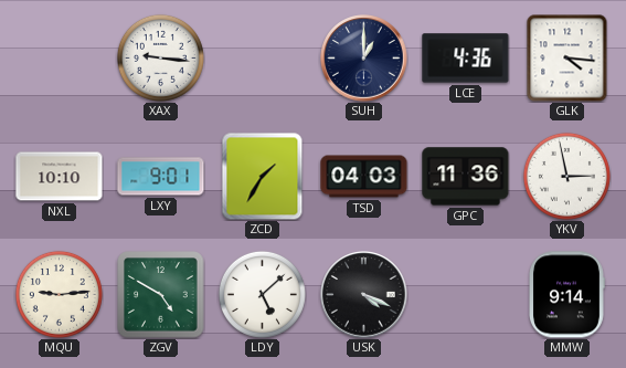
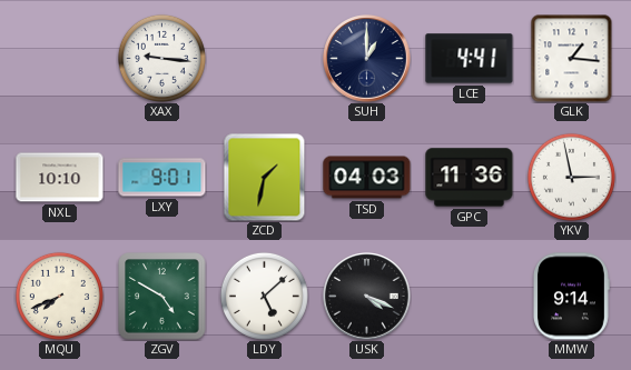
LCE: 4:36 -> 4:41 (470, 59)
GLK: 4:16 -> 1:16 (572, 59)
ZCD: 1:35 -> 1:32 (265, 177)
MQU: 9:14 -> 7:41 (59, 296)
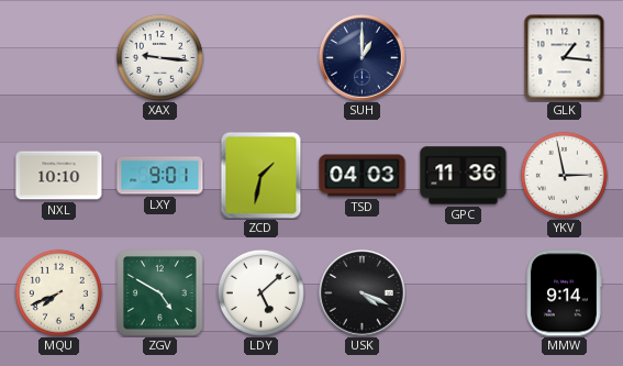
LCE: 4:41 -> none (470, 59)
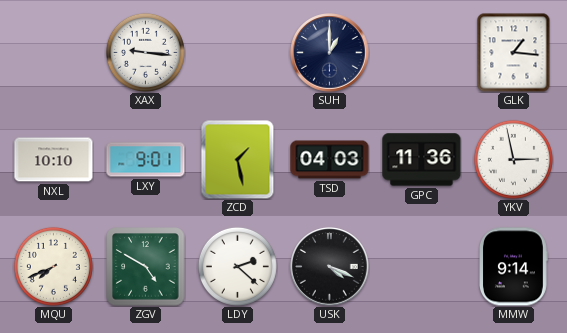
ZCD: 1:32 -> 1:28 (238, 159)
LDY: 5:08 -> 2:22 (237, 266)
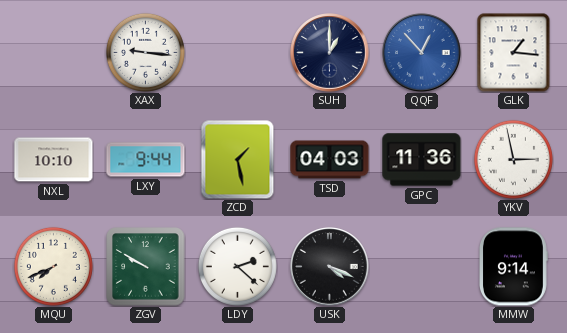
QQF: none -> 12:53 (422, 53)
LXY: 9:01 -> 9:44 (146, 160)
ZGV: 4:50 -> 9:50 (146, 267)
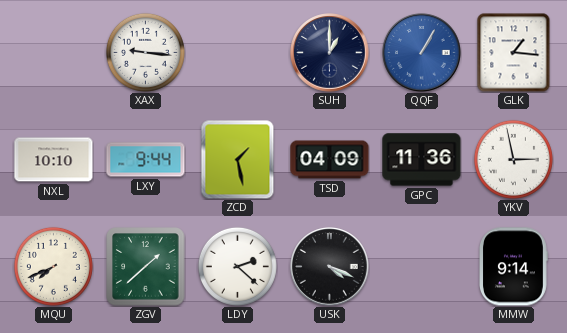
QQF: 12:53 -> 1:05 (422, 53)
TSD: 04:03 -> 04:09 (330, 160)
ZGV: 9:50 -> 1:38 (146, 267)
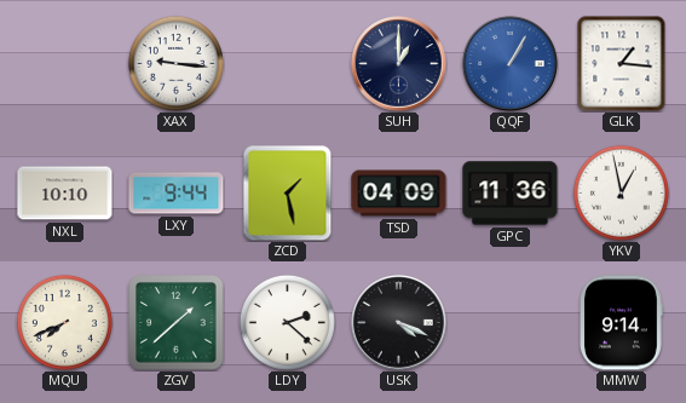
YKV: 2:58 -> 12:58 (621, 192)
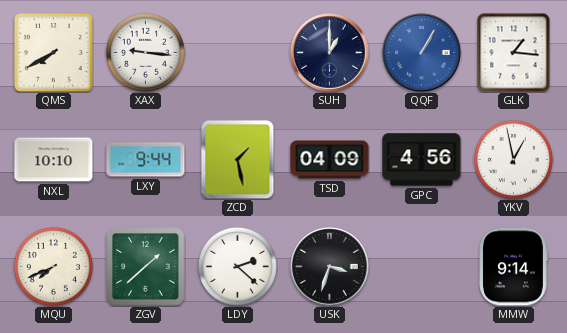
QMS: none -> 7:40 (54, 53)
GPC: 11:36 -> 4:56 (422, 160)
USK: 4:19 -> 3:33 (330, 267)
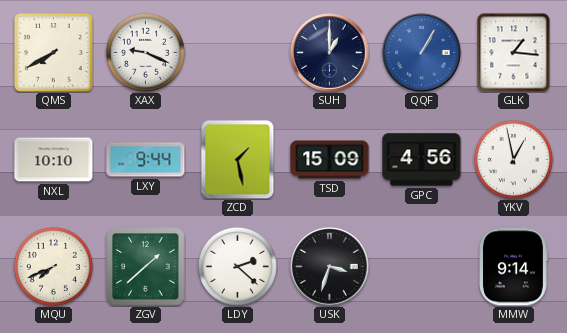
XAX: 9:16 -> 9:19 (145, 52)
TSD: 04:09 -> 15:09 (330, 160)
